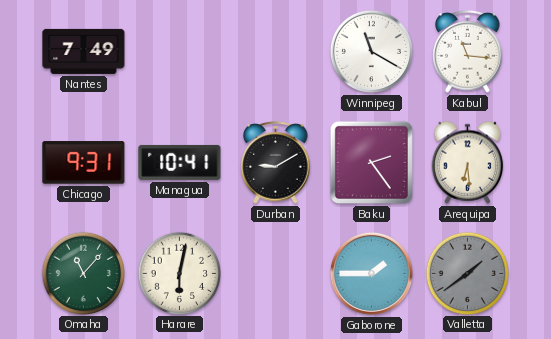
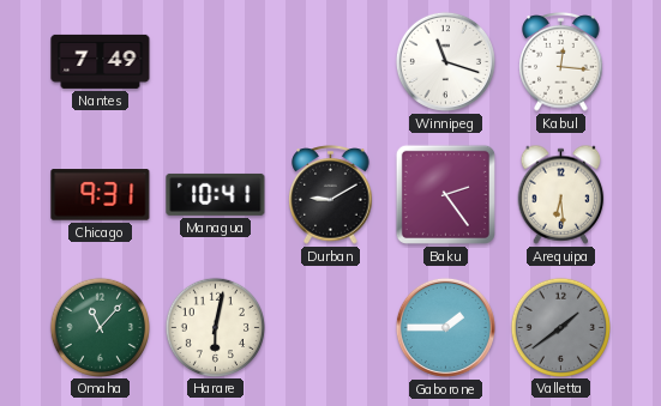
Winnipeg: 11:20 -> 11:18 (445, 61)
Kabul: 11:16 -> 12:16 (561, 62)
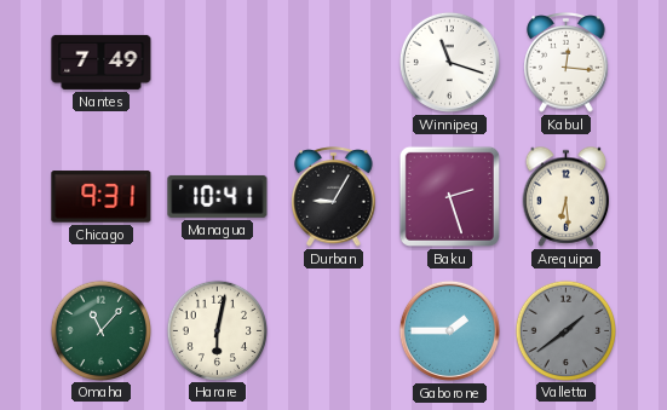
Durban: 9:10 -> 9:05 (334, 197)
Baku: 2:24 -> 2:27 (449, 196)
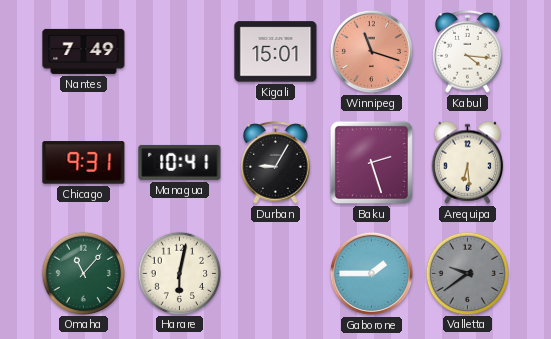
Kigali: none -> 15:01 (276, 52)
Winnipeg dial: white -> salmon (371, 51)
Kabul: 12:16 -> 4:16 (468, 52)
Valletta: 1:39 -> 9:39 (467, 273)
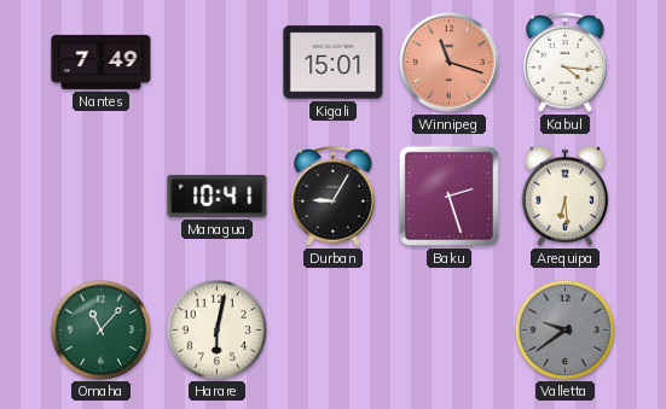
Chicago: 9:31 -> none (84, 163)
Gaborone: 1:45 -> none (371, 273)
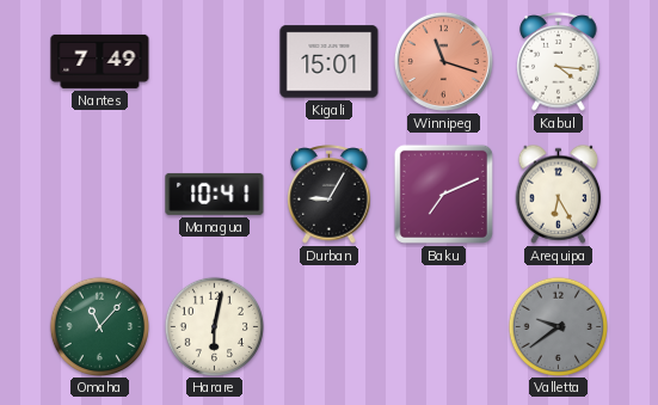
Baku: 2:27 -> 7:11 (443, 194)
Arequipa: 6:29 -> 6:25 (559, 194)
